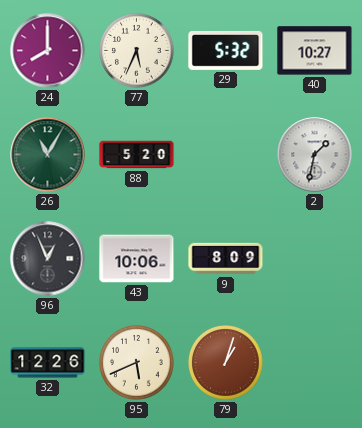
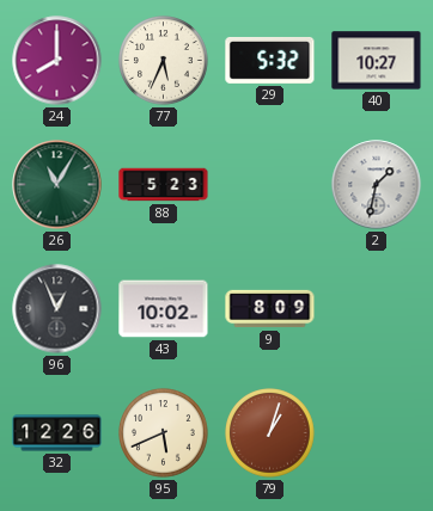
88: 5:20 -> 5:23 (164, 185)
43: 10:06 -> 10:02 (164, 309)
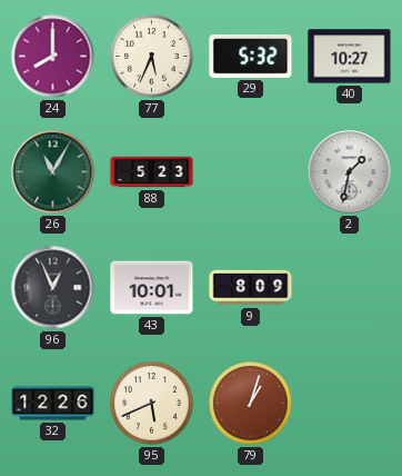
43: 10:02 -> 10:01 (152, 288)
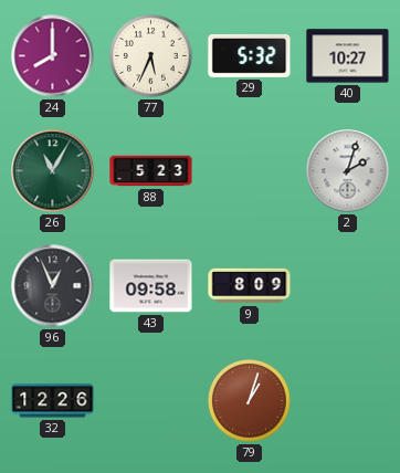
2: 1:32 -> 2:03 (348, 171)
43: 10:01 -> 09:58 (151, 286)
95: 5:41 -> none (152, 404)
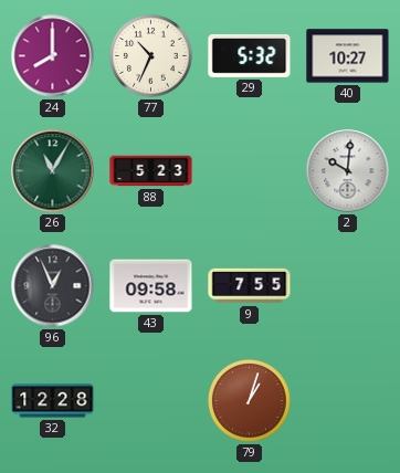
77: 5:34 -> 10:34 (151, 56)
2: 2:03 -> 10:01 (348, 171)
9: 8:09 -> 7:55 (250, 286)
32: 12:26 -> 12:28 (53, 401)
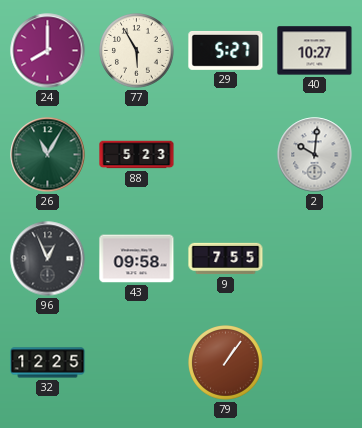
77: 10:34 -> 5:55 (137, 51)
29: 5:32 -> 5:27 (226, 50)
32: 12:28 -> 12:25 (48, 363)
79: 1:03 -> 1:06 (226, 363)
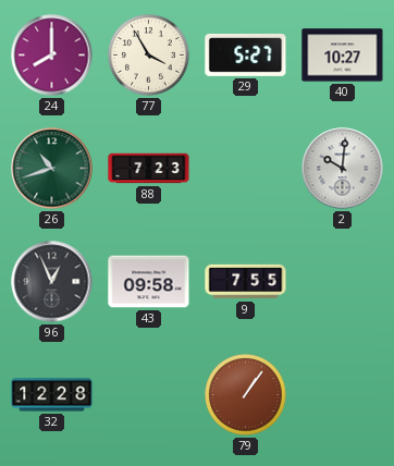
77: 5:55 -> 3:55 (149, 56)
26: 11:05 -> 10:42 (52, 169)
88: 5:23 -> 7:23 (149, 169)
32: 12:25 -> 12:28 (52, 395)
